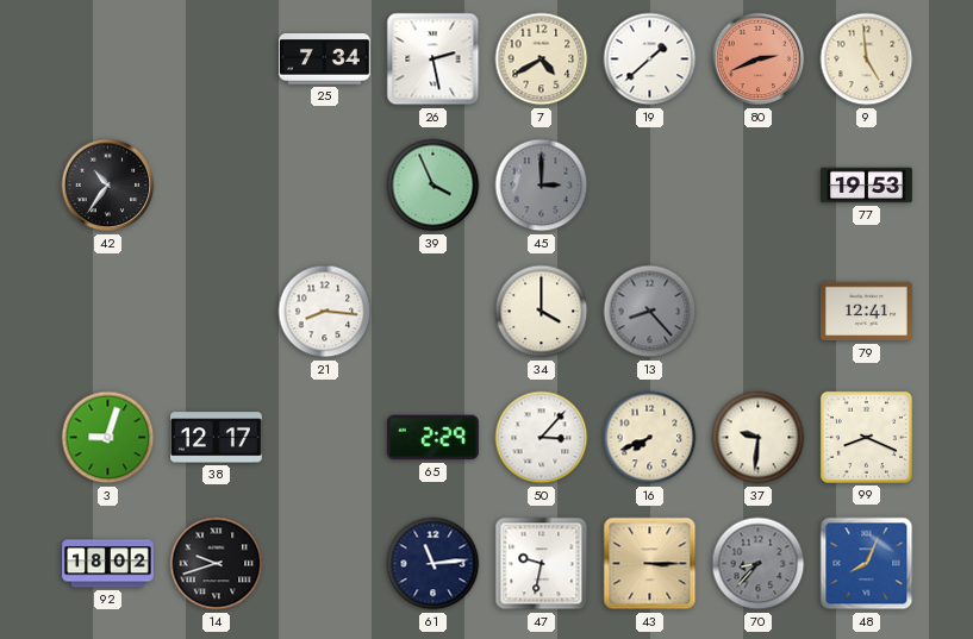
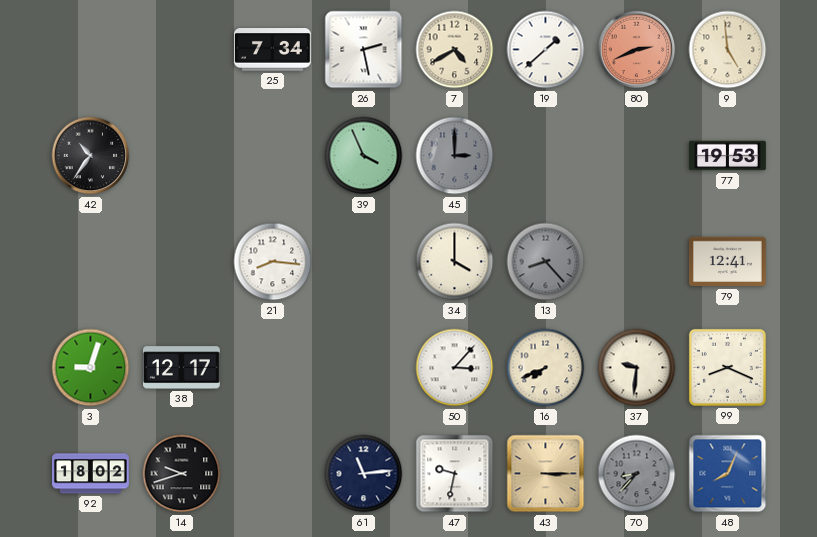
65: 2:29 -> none (432, 438)
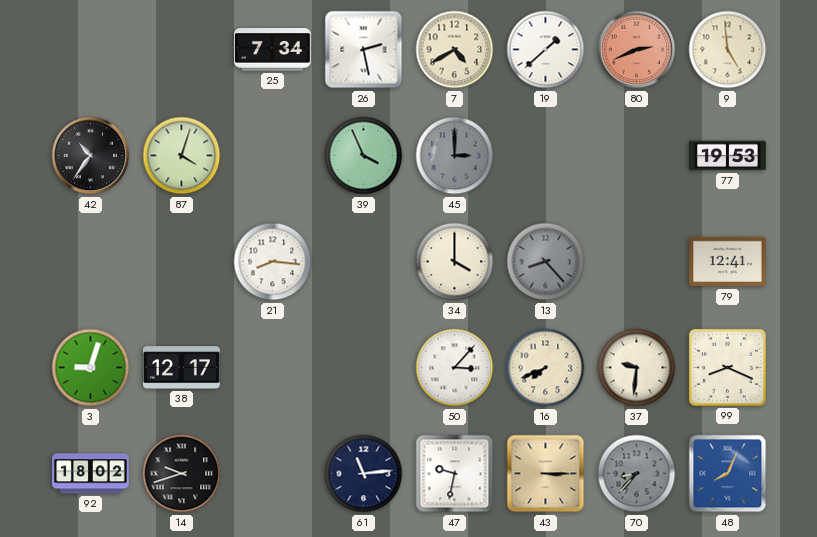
87: none -> 4:03 (182, 156)
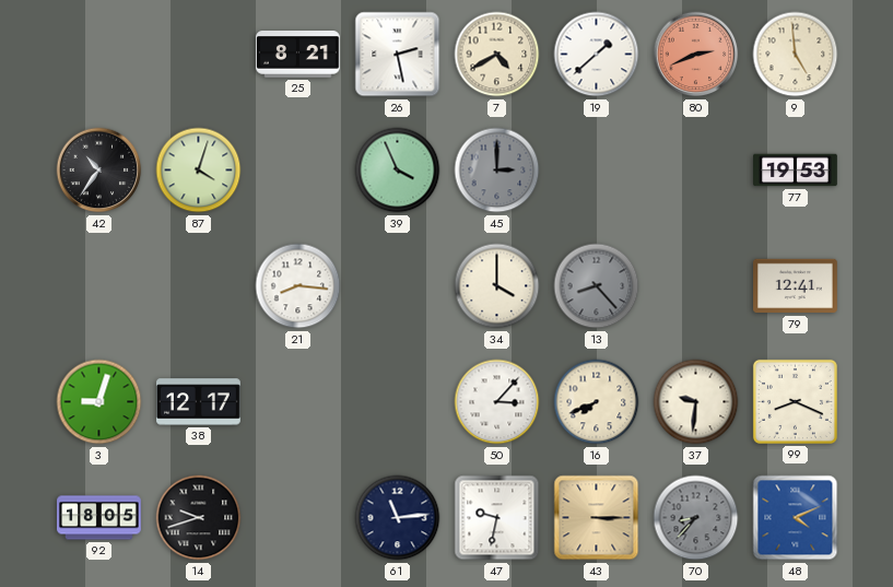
25: 7:34 -> 8:21 (297, 55)
92: 18:02 -> 18:05 (99, 518)
48: 8:04 -> 4:11 (796, 518)
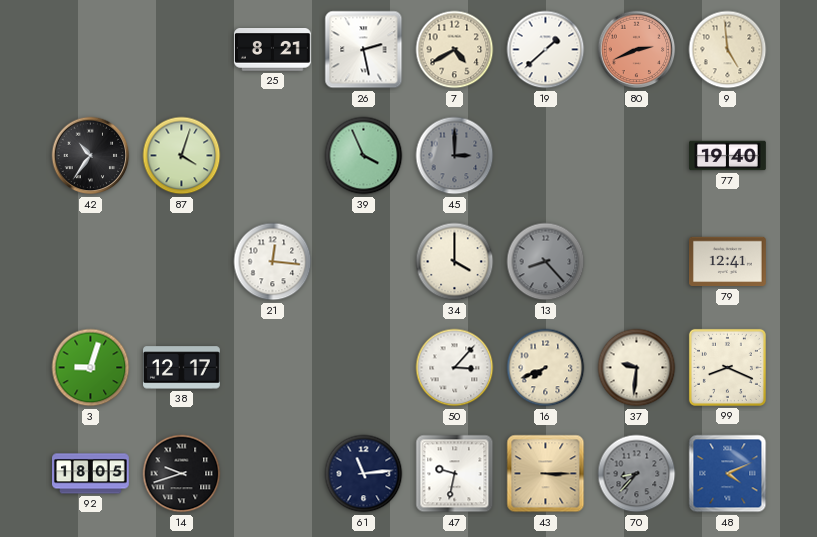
77: 19:53 -> 19:40 (728, 156)
21: 8:16 -> 12:16 (273, 262)
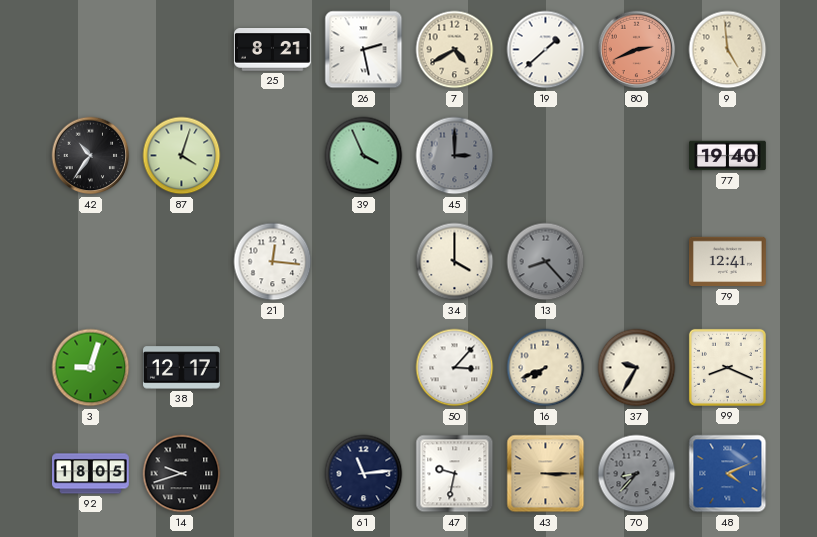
37: 9:31 -> 9:35 (637, 368)
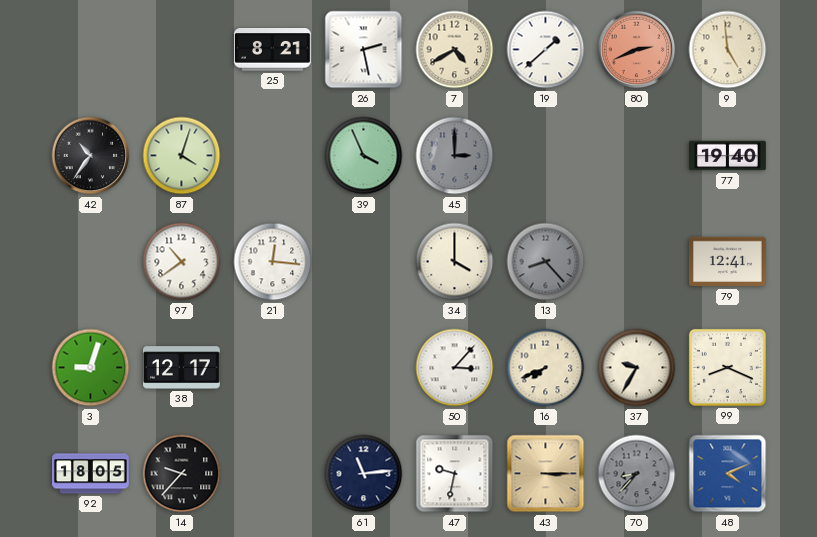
97: none -> 10:39 (182, 262)
14: 9:42 -> 9:37 (182, 474)
